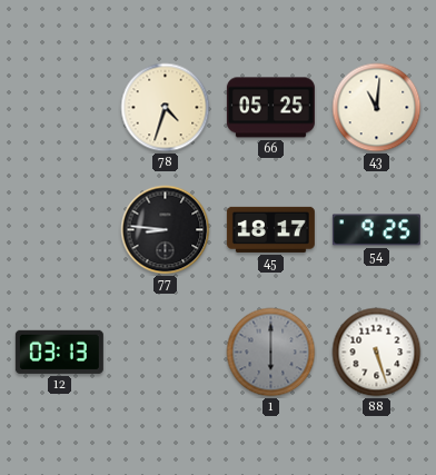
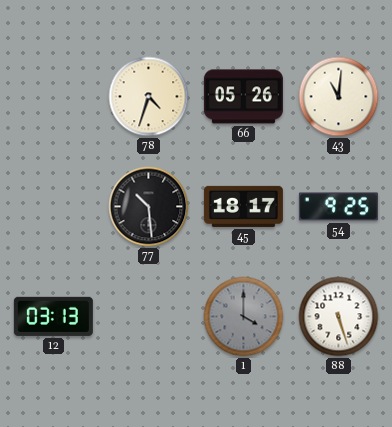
66: 05:25 -> 05:26 (243, 97)
77: 8:46 -> 10:29 (149, 207)
1: 6:00 -> 4:00 (244, 317)
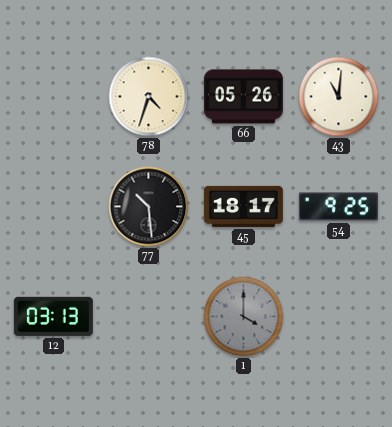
88: 5:27 -> none (339, 317)
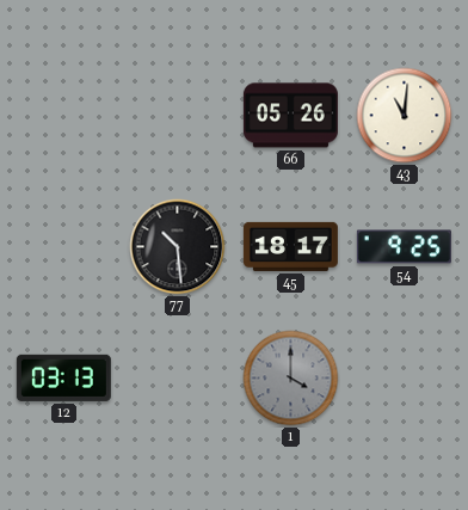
78: 4:33 -> none (149, 97)
